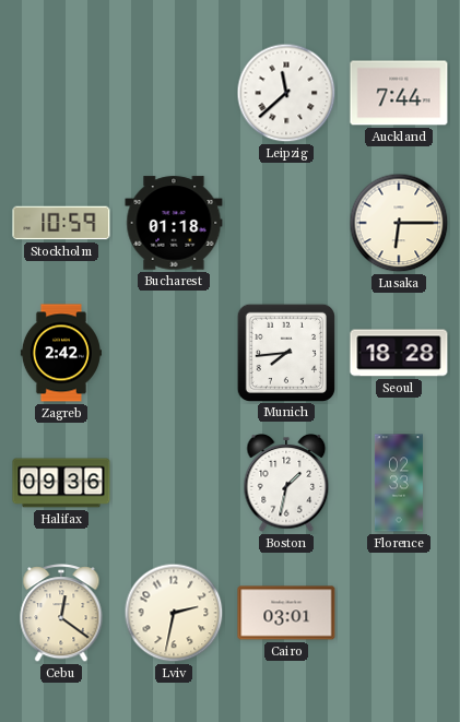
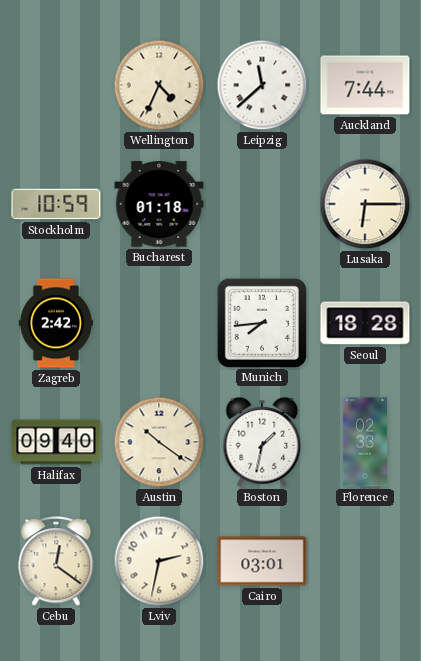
Wellington: none -> 4:34 (159, 85)
Halifax: 09:36 -> 09:40 (56, 442)
Austin: none -> 10:21 (159, 442)
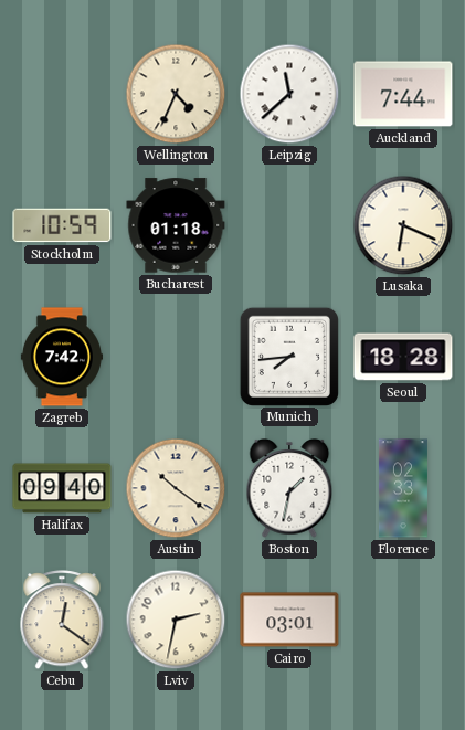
Lusaka: 6:15 -> 6:19 (403, 225)
Zagreb: 2:42 -> 7:42 (62, 357)
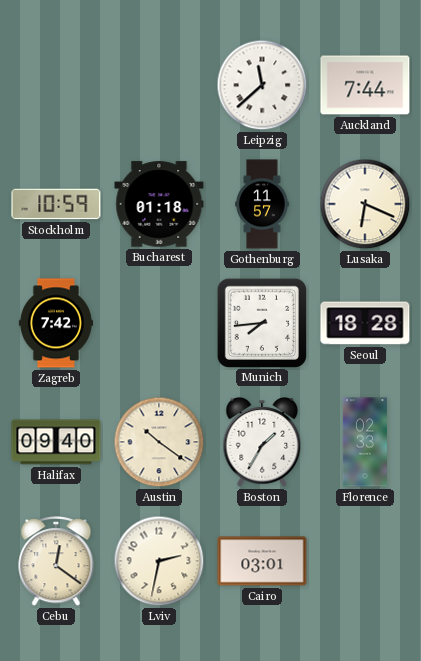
Wellington: 4:34 -> none (176, 94)
Gothenburg: none -> 11:57 (262, 204)
Boston: 1:32 -> 1:35 (262, 442)
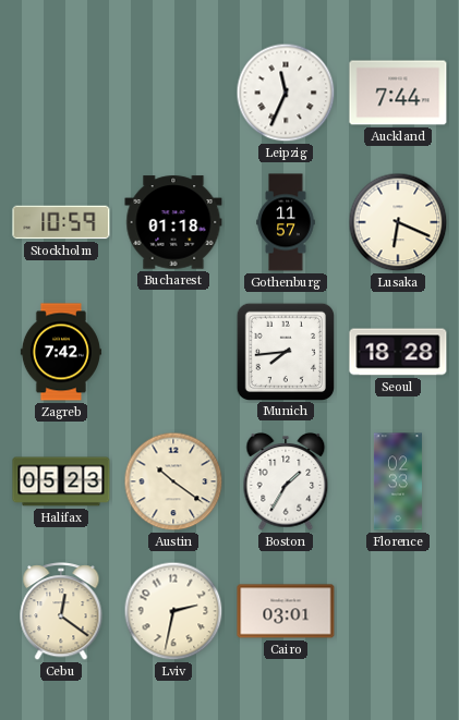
Leipzig: 11:38 -> 11:34 (286, 93)
Halifax: 09:40 -> 05:23 (61, 481)
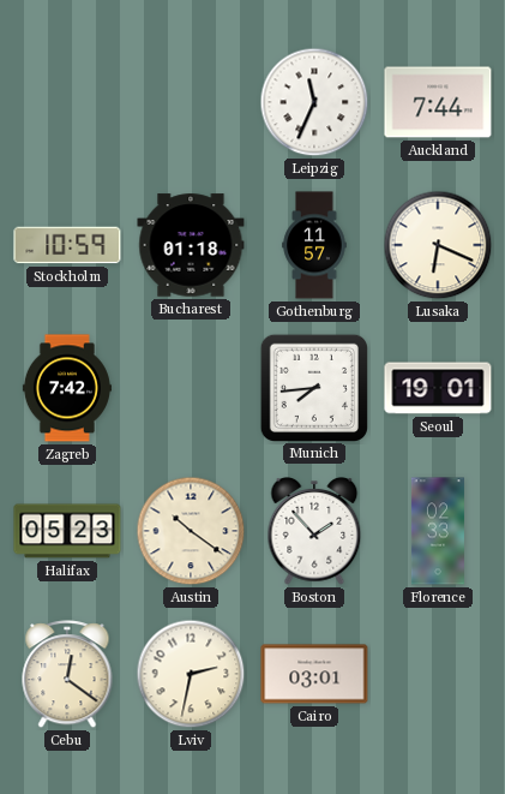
Seoul: 18:28 -> 19:01 (438, 388)
Boston: 1:35 -> 1:53 (314, 531)
